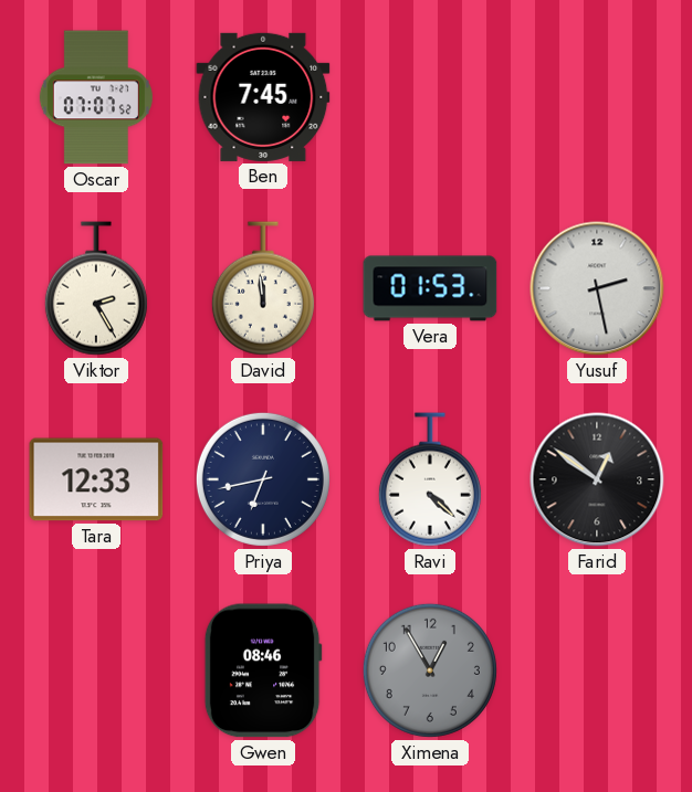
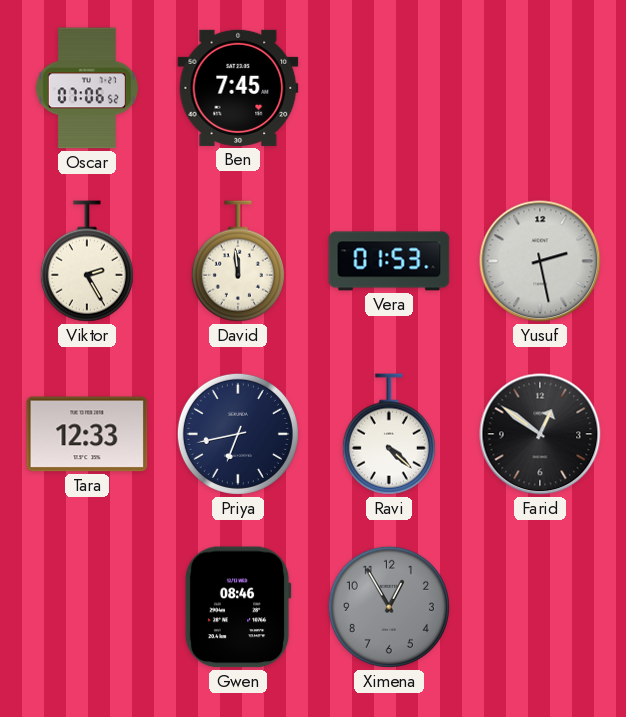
Oscar: 07:07 -> 07:06 (87, 88)
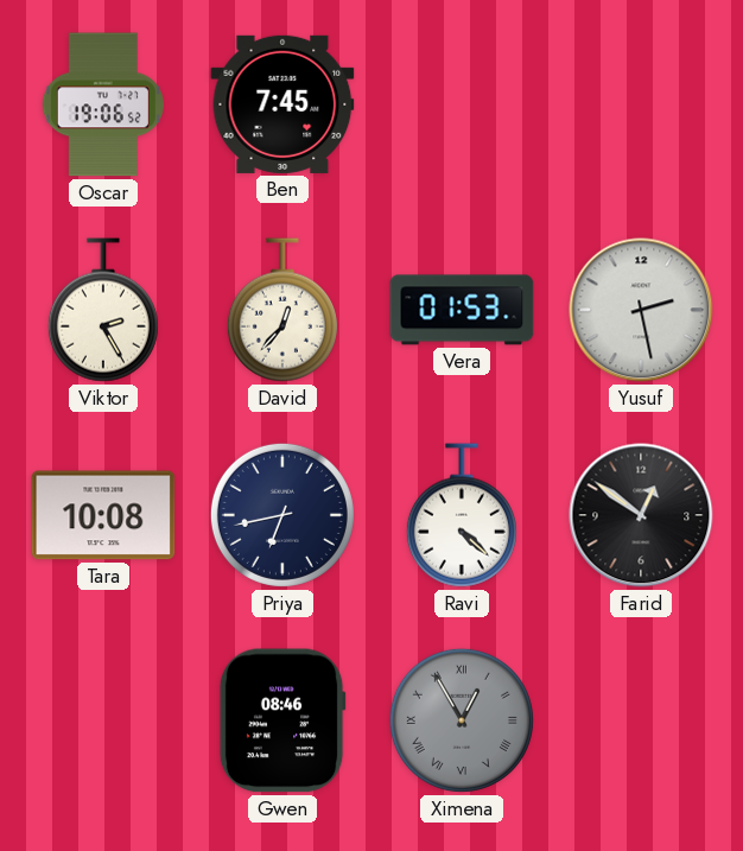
Oscar: 07:06 -> 19:06 (103, 104)
David: 11:59 -> 12:37 (282, 310)
Tara: 12:33 -> 10:08 (103, 515)
Ximena numerals: Arabic -> Roman (462, 720)
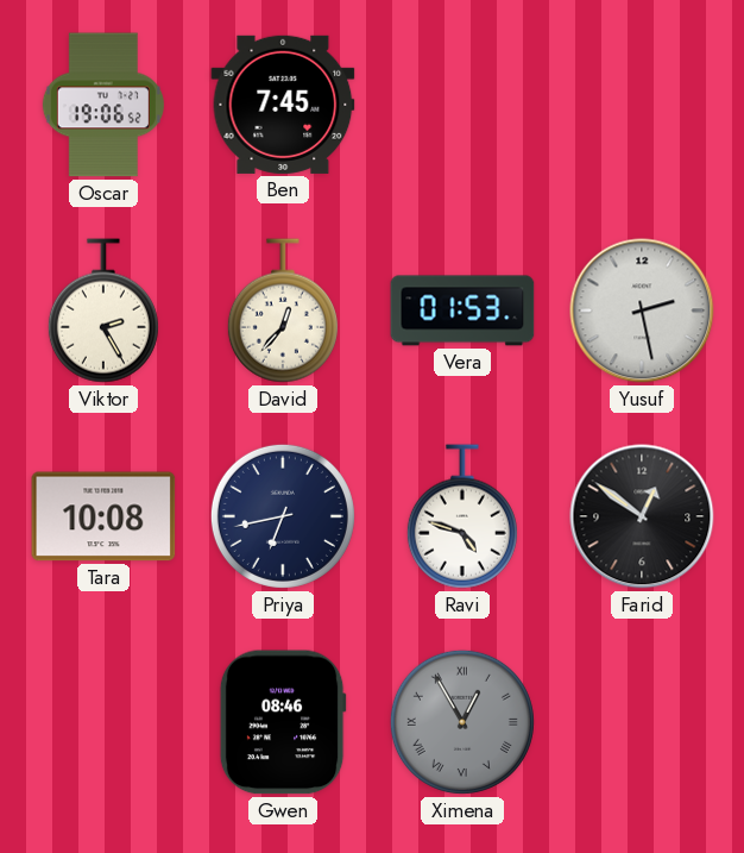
Ravi: 4:22 -> 4:48 (462, 516)
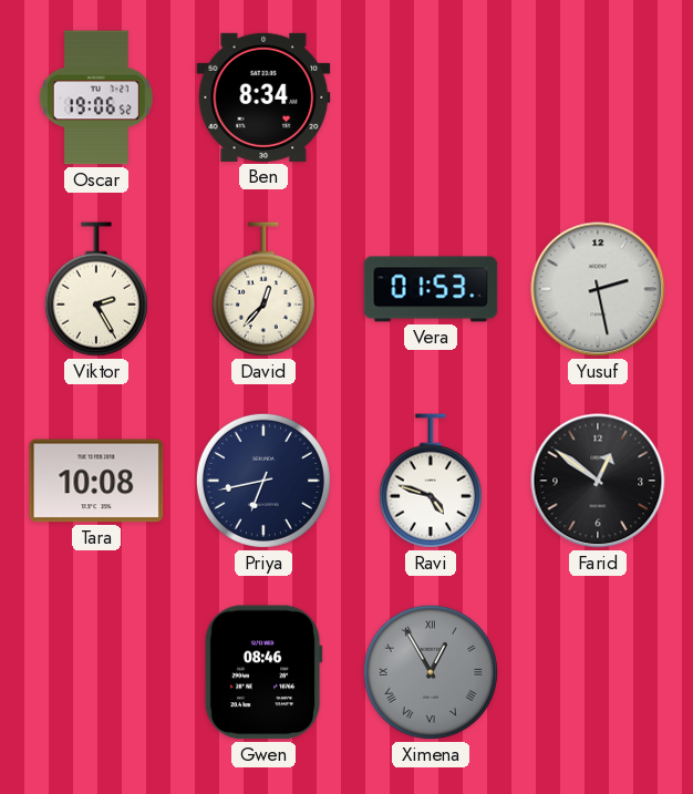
Ben: 7:45 -> 8:34 (263, 97)
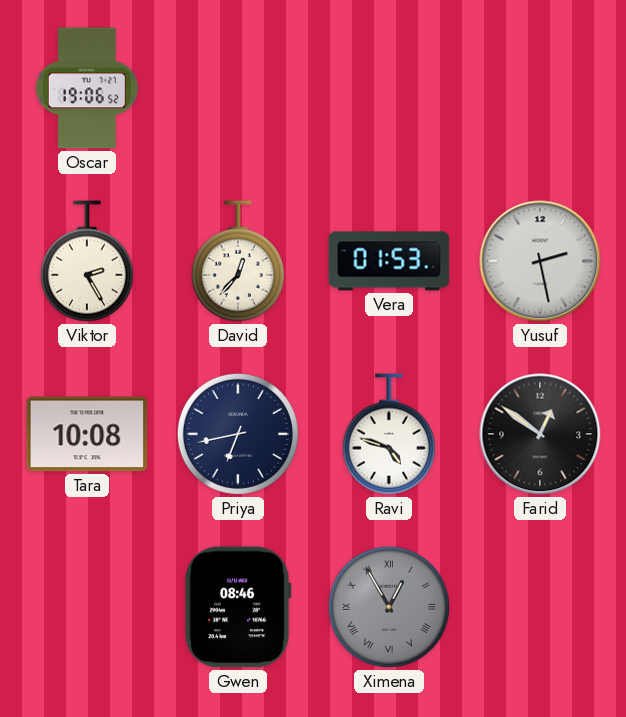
Ben: 8:34 -> none (263, 97)
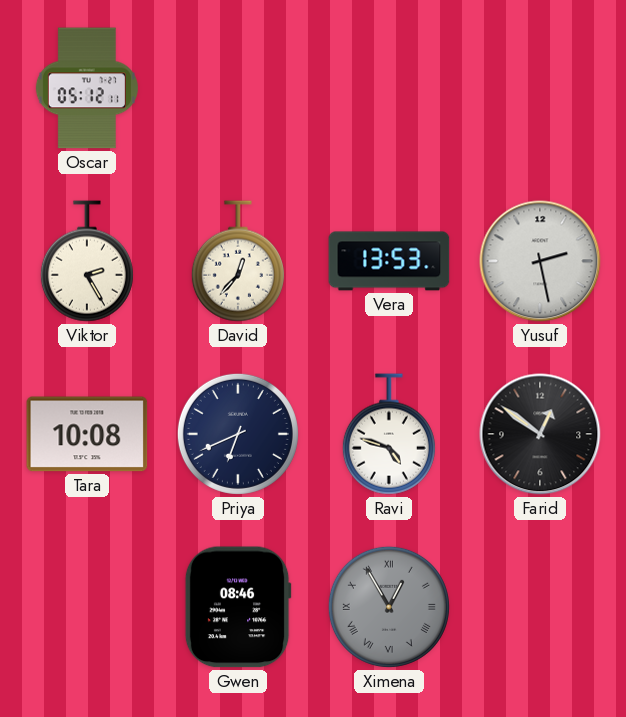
Oscar: 19:06 -> 05:12 (87, 88)
Vera: 01:53 -> 13:53 (389, 261)
Priya: 6:43 -> 6:41 (238, 434)
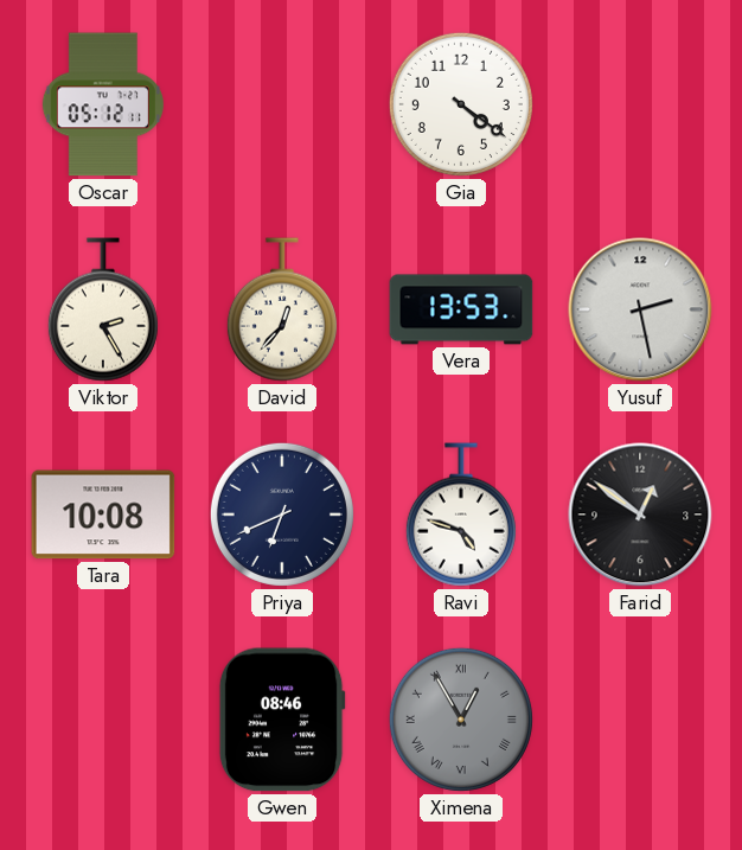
Gia: none -> 4:21 (461, 104)
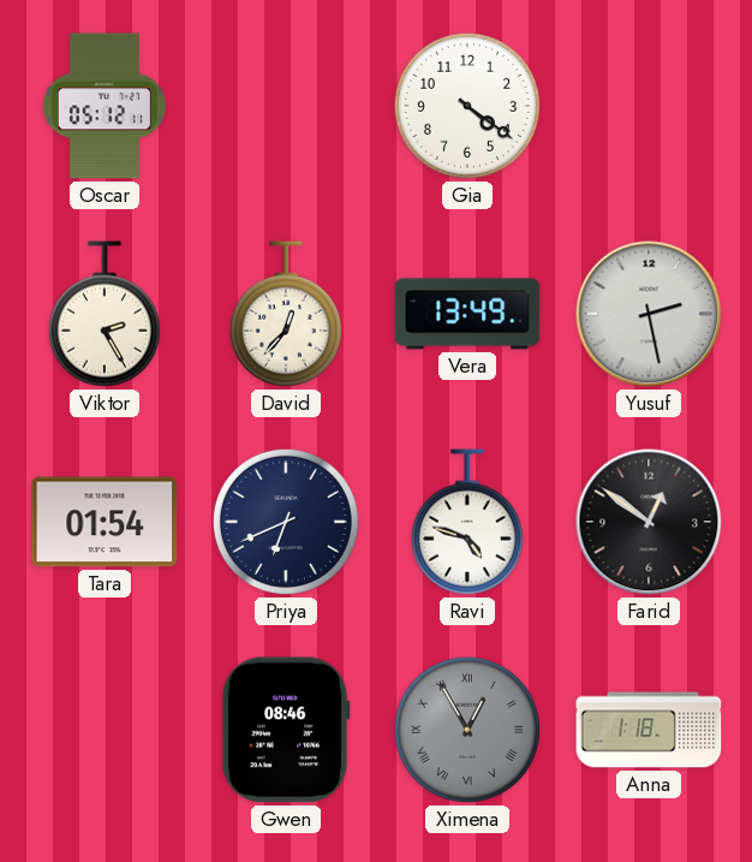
Vera: 13:53 -> 13:49 (467, 314)
Tara: 10:08 -> 01:54 (105, 522)
Anna: none -> 1:18 (649, 730)
